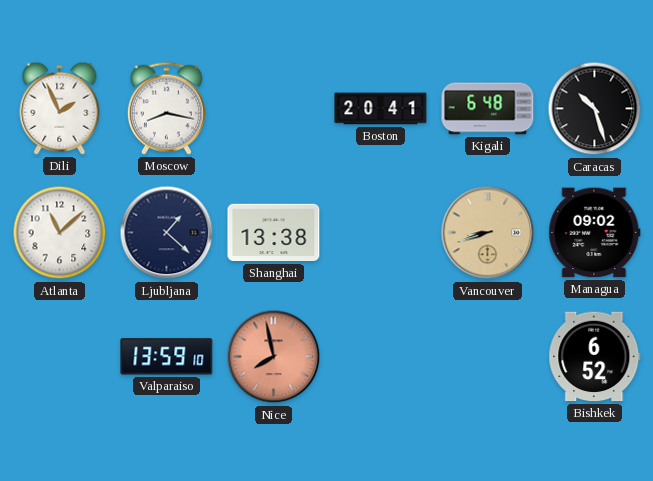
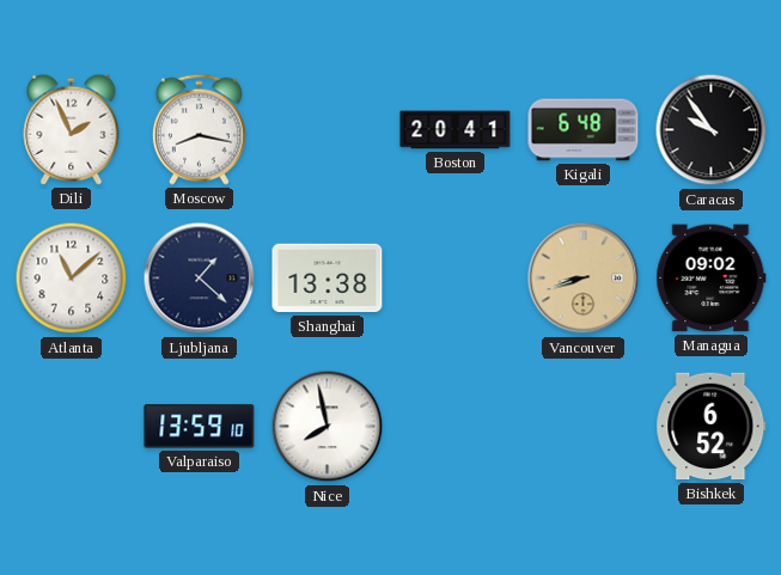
Caracas: 10:27 -> 9:54 (712, 130)
Nice dial: salmon -> white (328, 427)
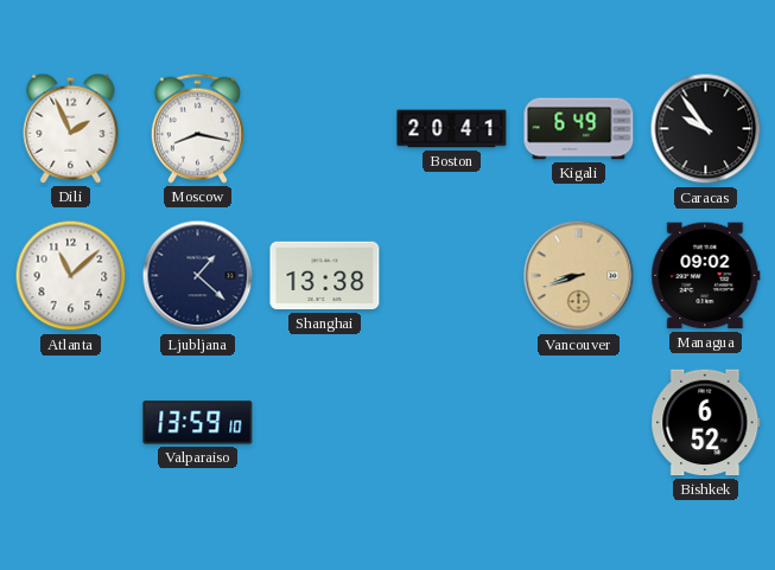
Kigali: 6:48 -> 6:49 (579, 129)
Nice: 7:58 -> none (328, 427)
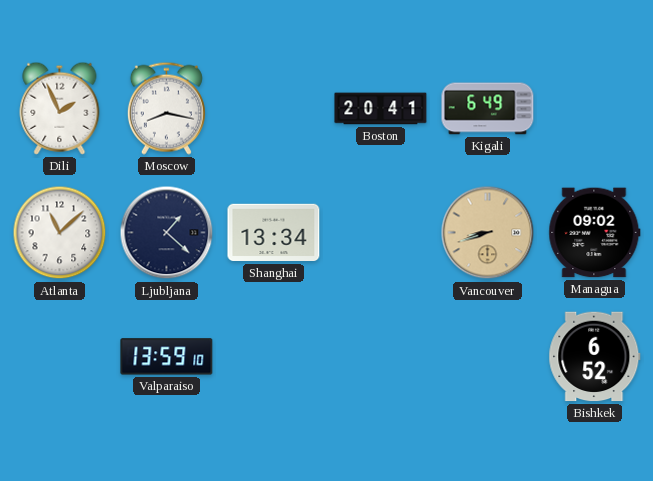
Caracas: 9:54 -> none (706, 129)
Shanghai: 13:38 -> 13:34 (274, 233)
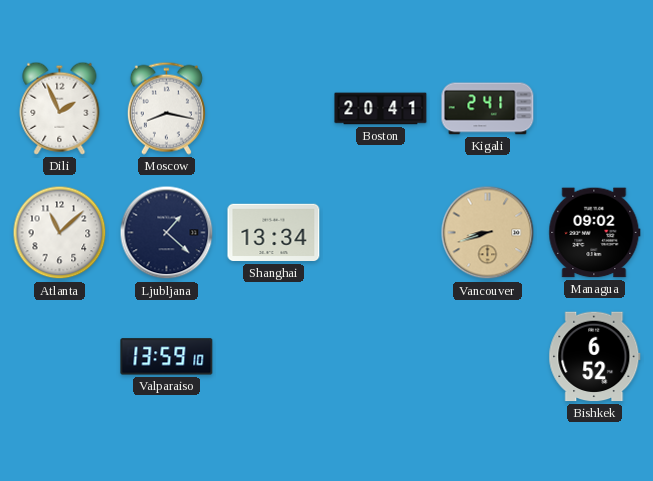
Kigali: 6:49 -> 2:41 (488, 109)
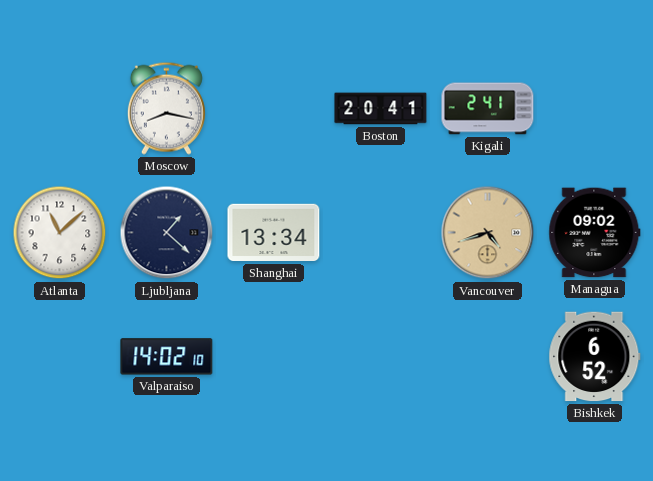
Dili: 1:56 -> none (60, 108)
Vancouver: 8:42 -> 4:42 (488, 233)
Valparaiso: 13:59 -> 14:02 (167, 357)
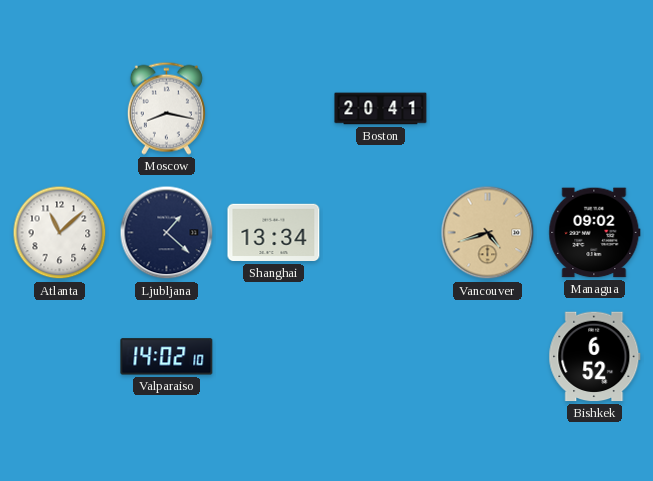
Kigali: 2:41 -> none (488, 109)
